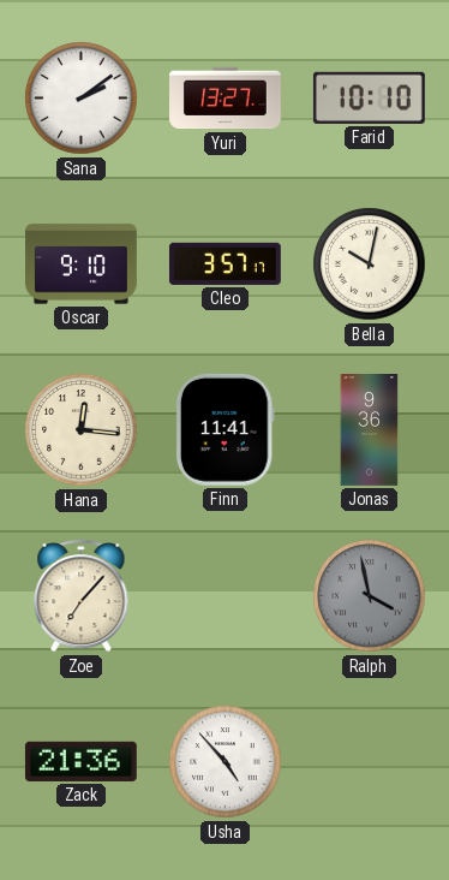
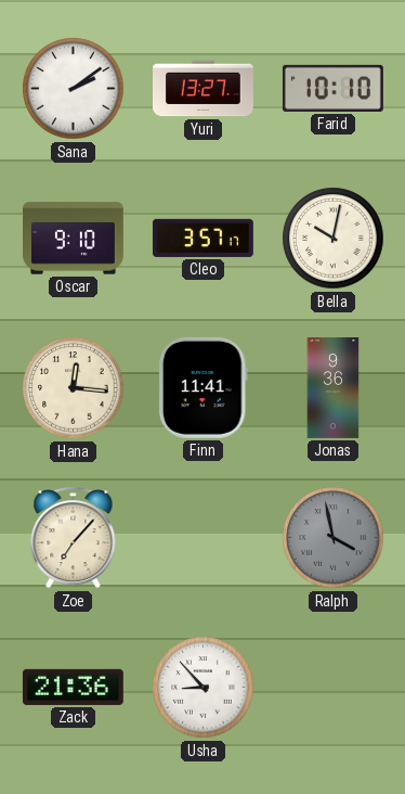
Usha: 4:53 -> 8:53 (204, 688)
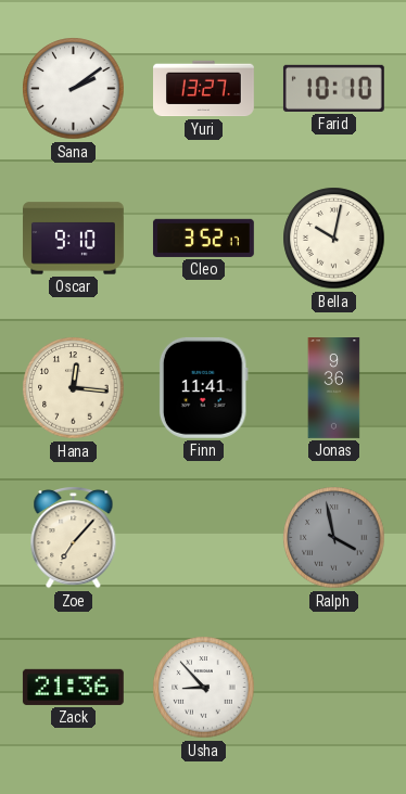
Cleo: 3:57 -> 3:52 (203, 238)
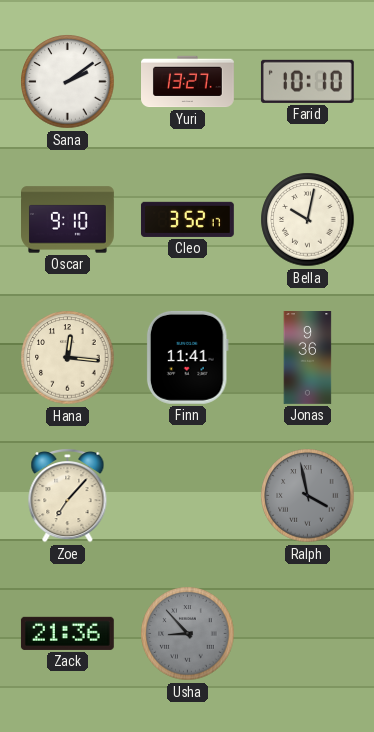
Usha dial: white -> grey (188, 634)
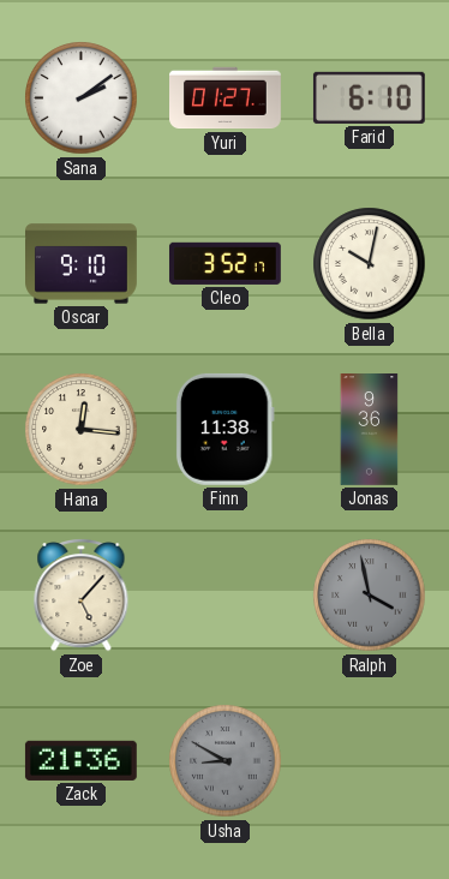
Yuri: 13:27 -> 01:27 (226, 98)
Farid: 10:10 -> 6:10 (369, 97)
Finn: 11:41 -> 11:38 (224, 429)
Zoe: 7:07 -> 5:07 (82, 594)
Usha: 8:53 -> 8:50 (226, 761)
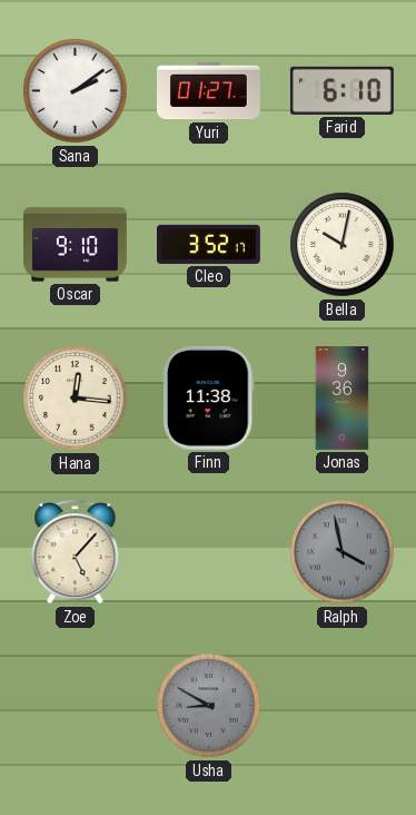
Zack: 21:36 -> none (80, 760)
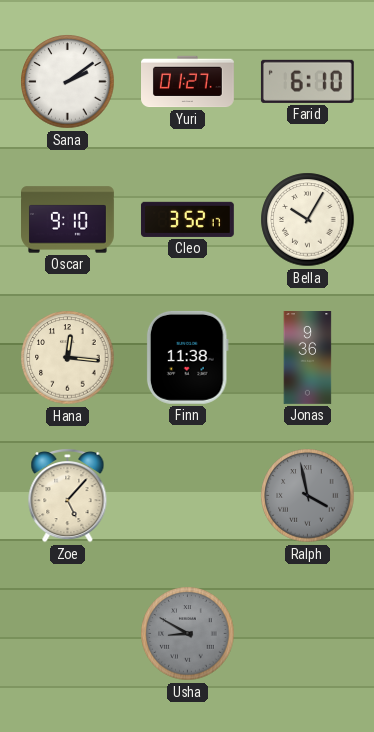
Bella: 10:02 -> 10:05 (308, 220)
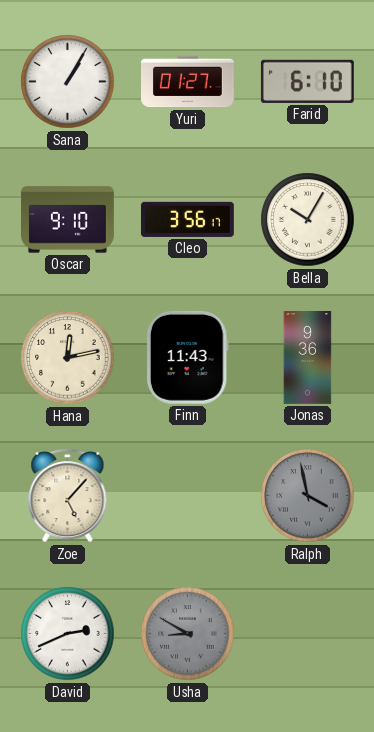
Sana: 2:09 -> 1:05 (68, 82)
Cleo: 3:52 -> 3:56 (187, 219)
Hana: 12:16 -> 12:13 (68, 358)
Finn: 11:38 -> 11:43 (187, 357)
David: none -> 2:41 (68, 634)
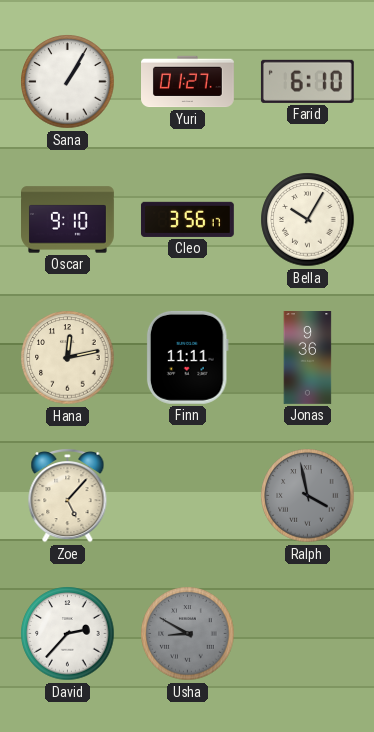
Finn: 11:43 -> 11:11 (187, 357)
David: 2:41 -> 2:37 (68, 634)
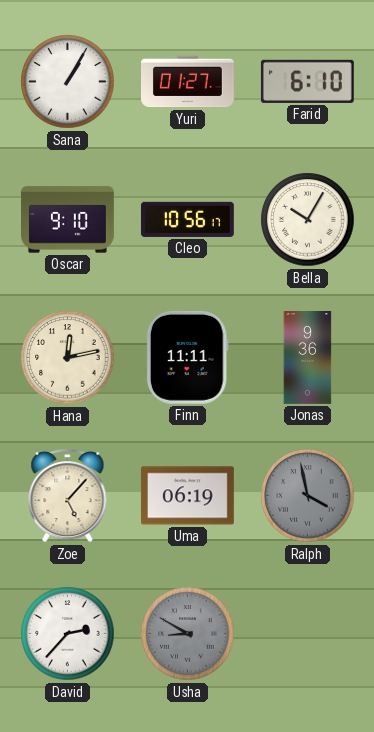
Cleo: 3:56 -> 10:56 (187, 219)
Uma: none -> 06:19 (187, 496)
